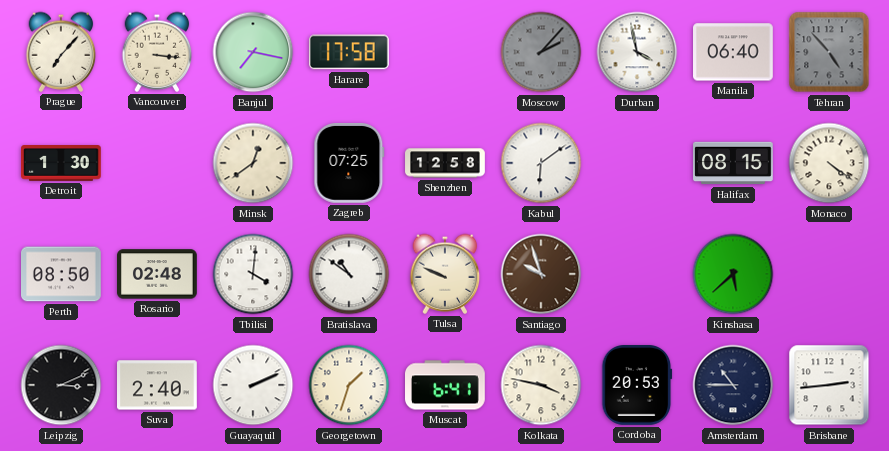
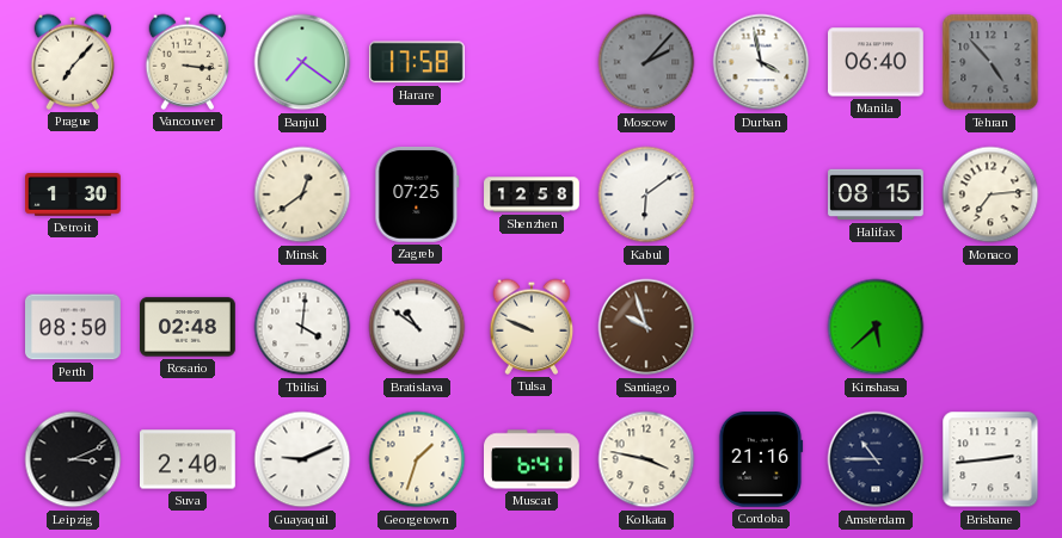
Banjul: 7:17 -> 7:21 (302, 62)
Monaco: 4:21 -> 7:14 (990, 194)
Guayaquil: 2:11 -> 9:11 (302, 459)
Cordoba: 20:53 -> 21:16 (761, 460)
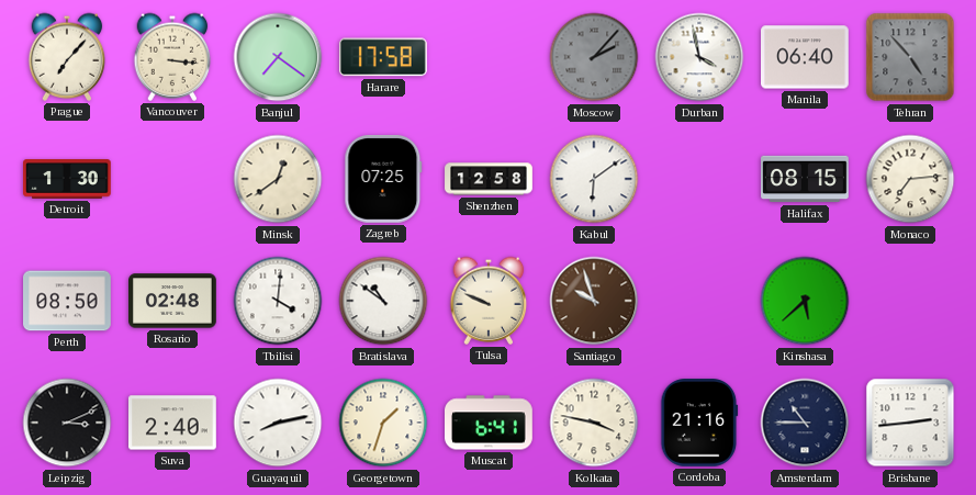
Guayaquil: 9:11 -> 8:13 (278, 423)
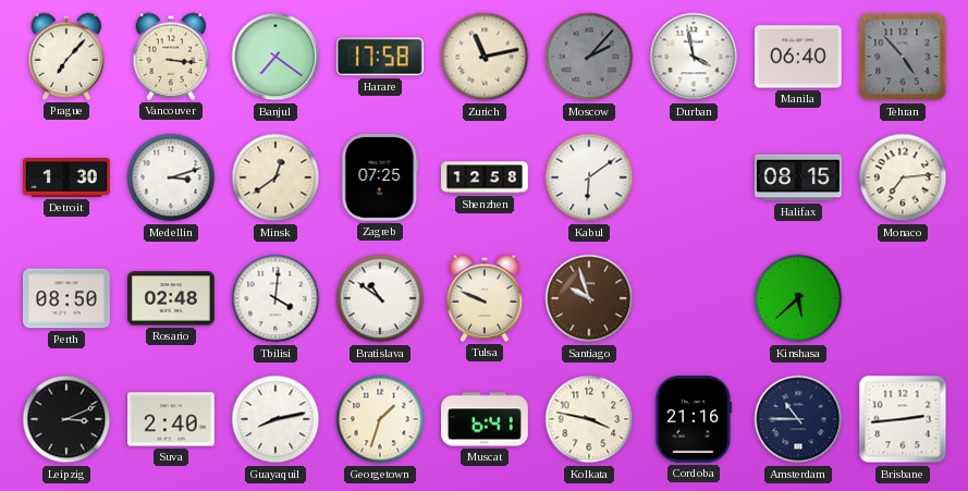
Zurich: none -> 11:13 (485, 57)
Medellin: none -> 3:12 (171, 177)
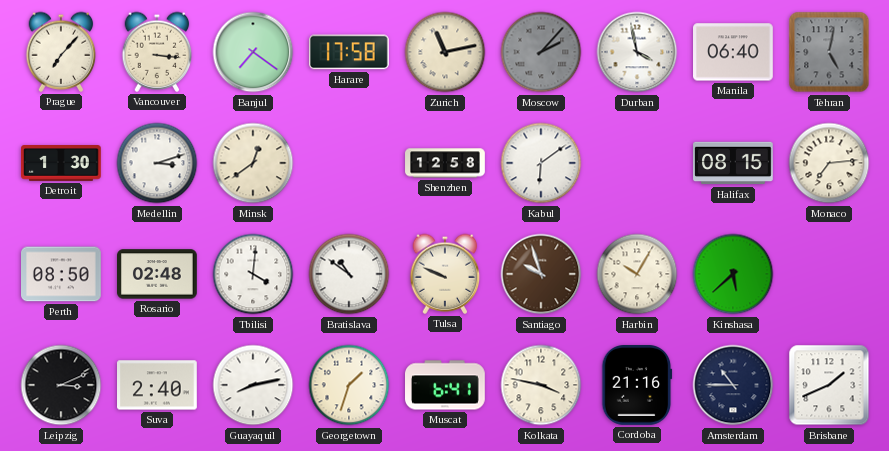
Tehran: 4:53 -> 5:02 (829, 52)
Zagreb: 07:25 -> none (380, 179)
Harbin: none -> 10:05 (637, 274)
Brisbane: 2:44 -> 1:41 (829, 385)
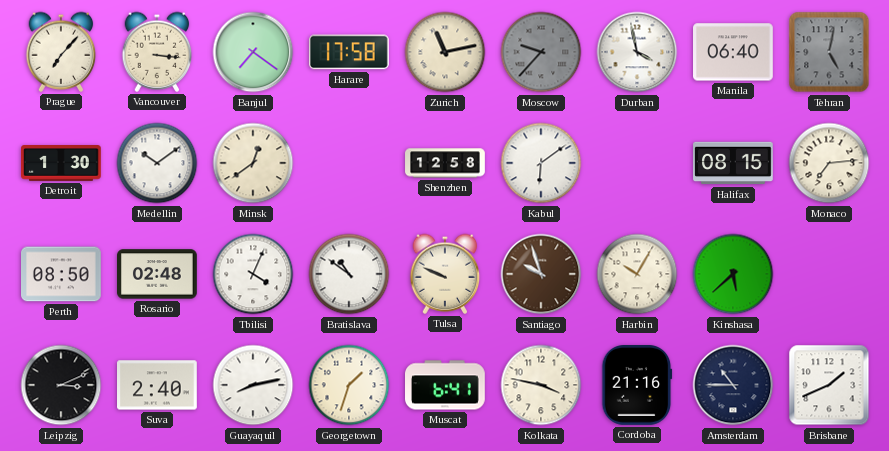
Moscow: 2:07 -> 9:37 (541, 52)
Medellin: 3:12 -> 10:09 (157, 163)
Tbilisi: 4:01 -> 4:04 (253, 274)
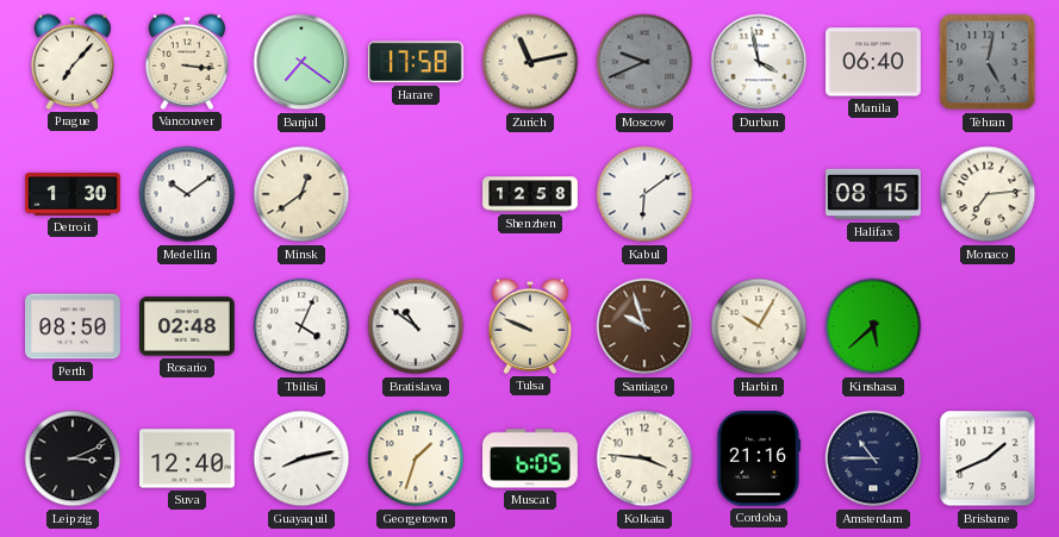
Moscow: 9:37 -> 9:41 (644, 62)
Suva: 2:40 -> 12:40 (188, 458)
Muscat: 6:41 -> 6:05 (531, 458)
Kolkata: 3:47 -> 3:46 (644, 458)
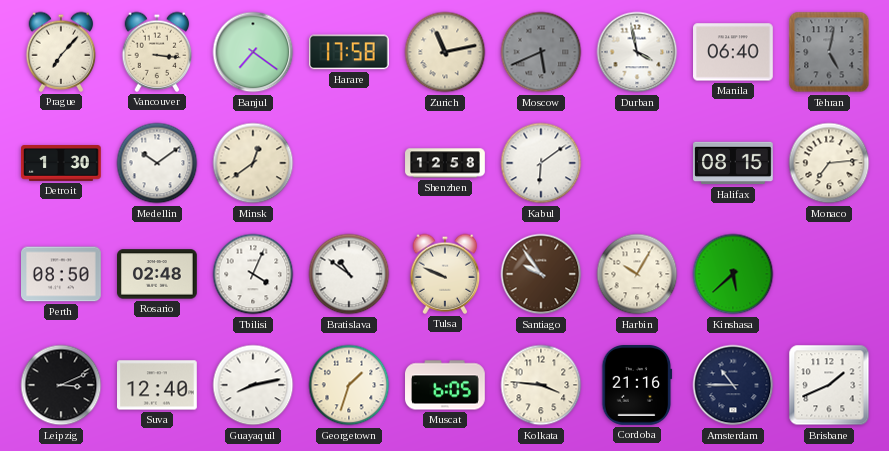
Moscow: 9:41 -> 5:41 (541, 52)
Santiago: 9:57 -> 9:54 (541, 274)
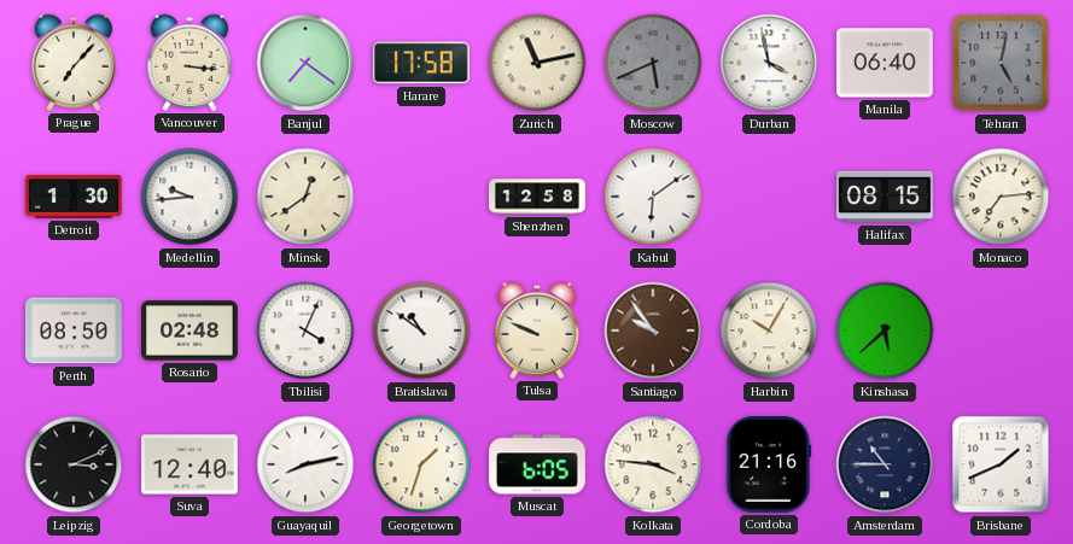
Medellin: 10:09 -> 9:44 (189, 197)
